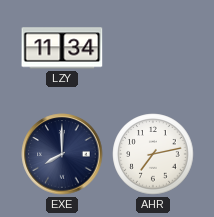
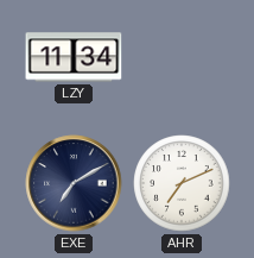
EXE: 8:00 -> 7:10 (74, 183)
AHR: 7:13 -> 7:11 (182, 183)
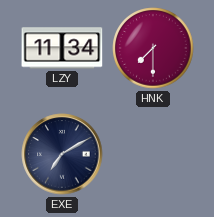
HNK: none -> 7:30 (153, 48)
AHR: 7:11 -> none (182, 183)
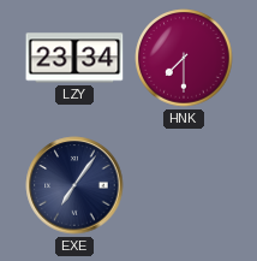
LZY: 11:34 -> 23:34 (74, 58)
EXE: 7:10 -> 7:06 (74, 185)
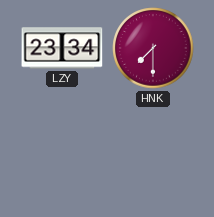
EXE: 7:06 -> none (74, 185)
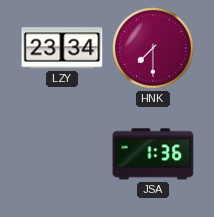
JSA: none -> 1:36 (153, 154)
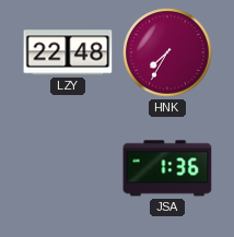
LZY: 23:34 -> 22:48 (68, 52)
HNK: 7:30 -> 7:35 (167, 52)
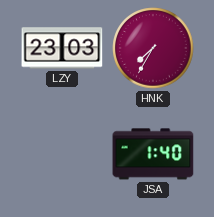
LZY: 22:48 -> 23:03 (62, 48)
JSA: 1:36 -> 1:40 (153, 154)
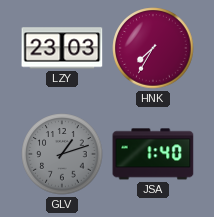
GLV: none -> 1:12 (62, 154)
